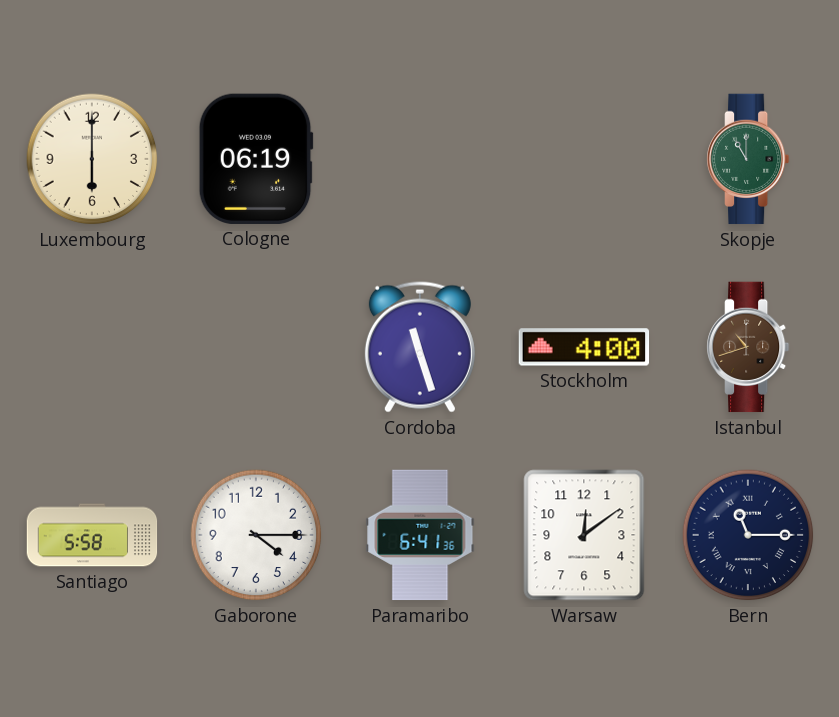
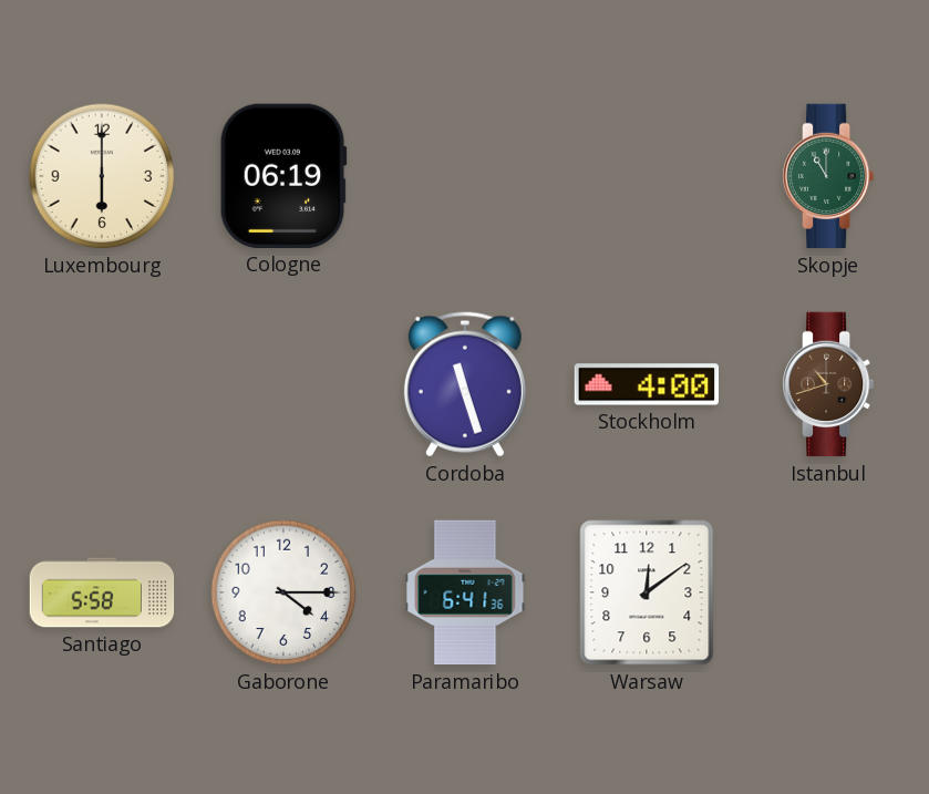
Bern: 11:15 -> none (748, 535)
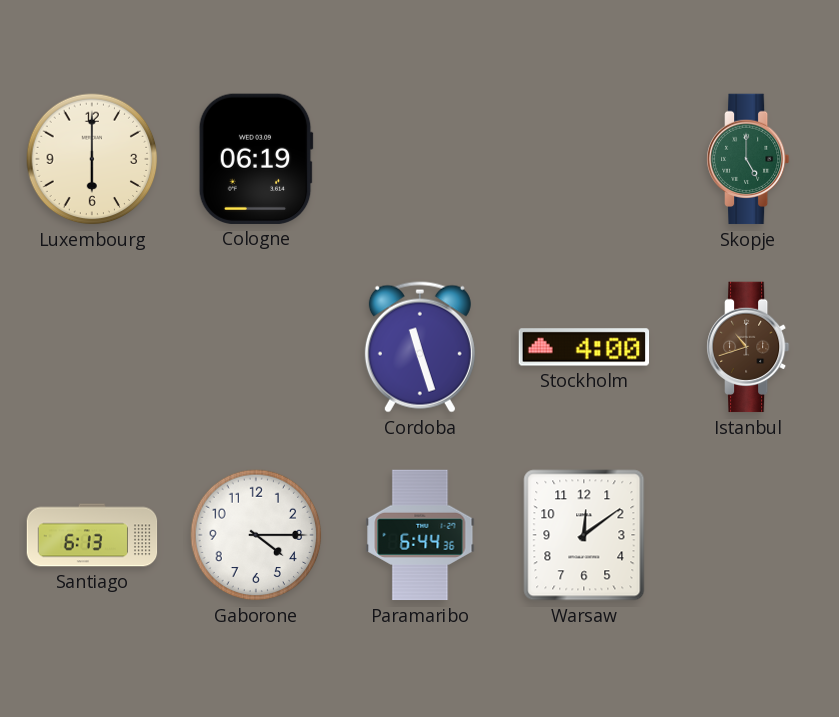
Skopje: 11:00 -> 5:00 (749, 159)
Santiago: 5:58 -> 6:13 (92, 535)
Paramaribo: 6:41 -> 6:44 (420, 535)
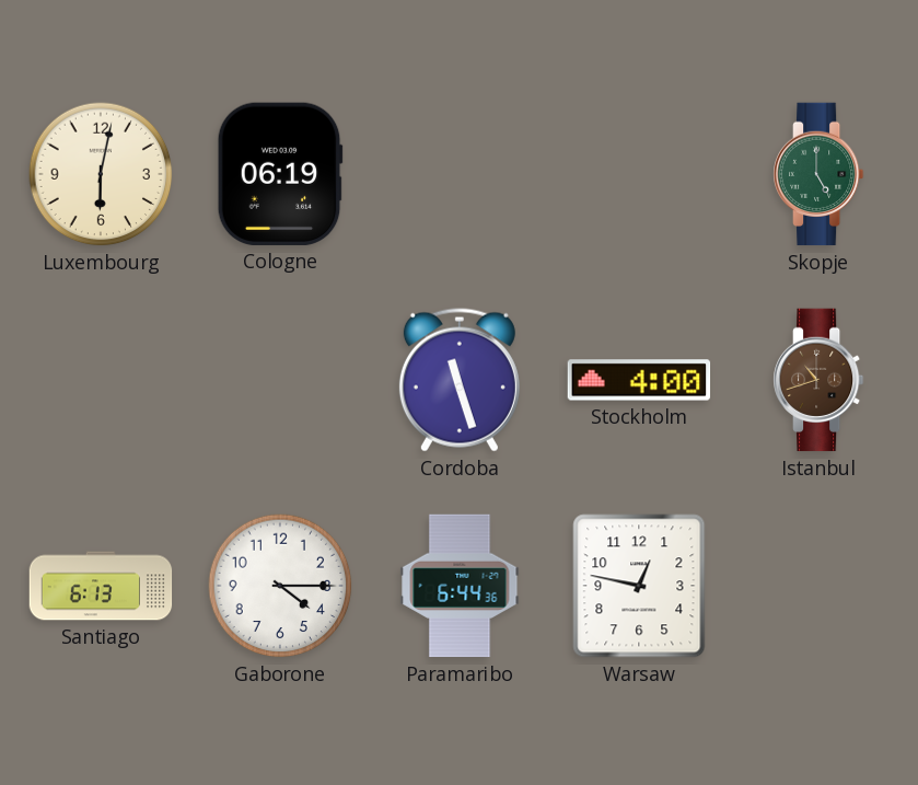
Luxembourg: 6:00 -> 6:02 (101, 174)
Warsaw: 12:09 -> 12:47 (639, 586)
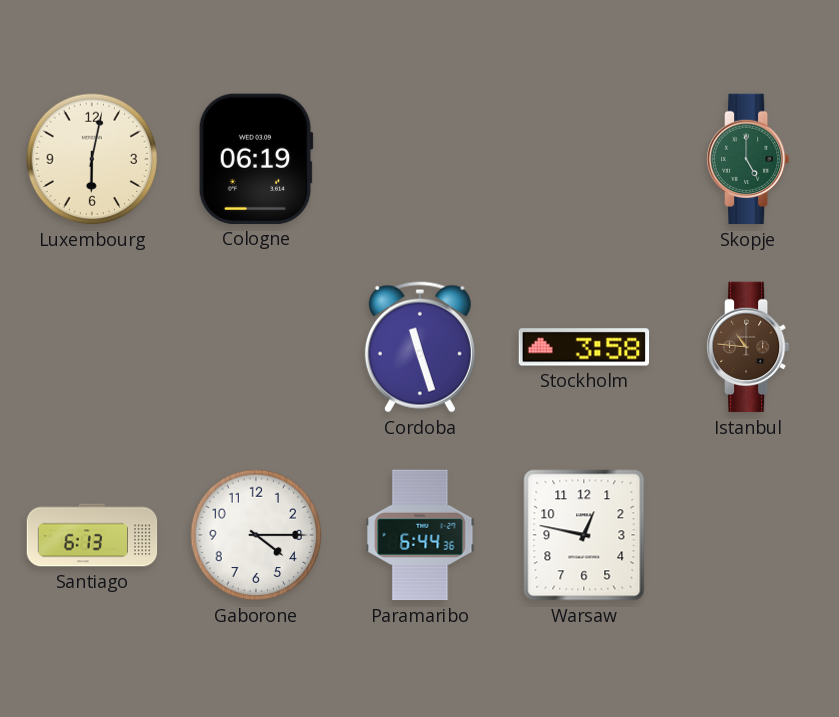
Stockholm: 4:00 -> 3:58 (584, 347)
Istanbul: 10:42 -> 10:46 (749, 347)
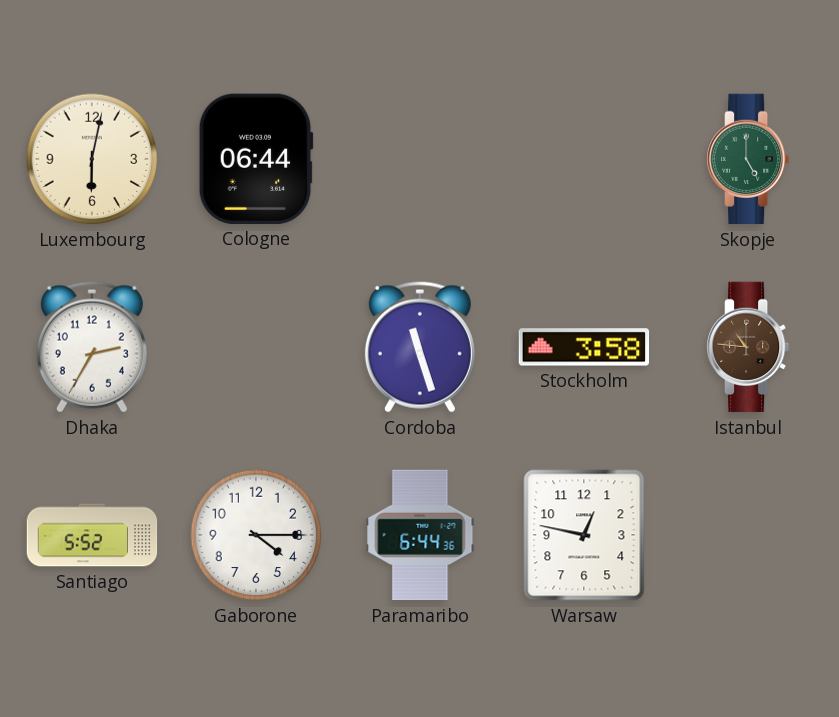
Cologne: 06:19 -> 06:44 (256, 159)
Dhaka: none -> 2:35 (92, 347)
Santiago: 6:13 -> 5:52 (92, 535)
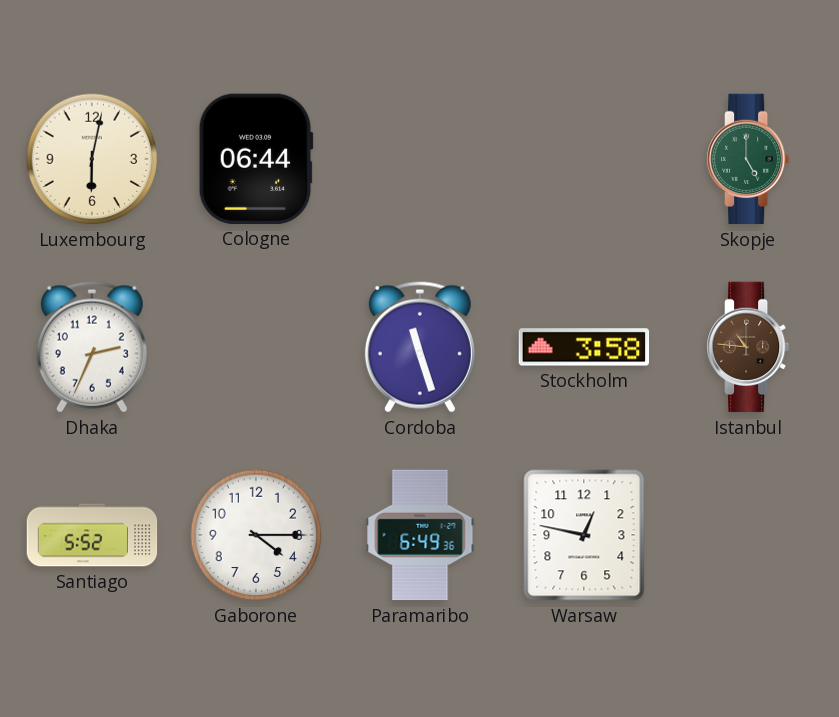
Dhaka: 2:35 -> 2:34 (92, 347)
Paramaribo: 6:44 -> 6:49 (420, 535)
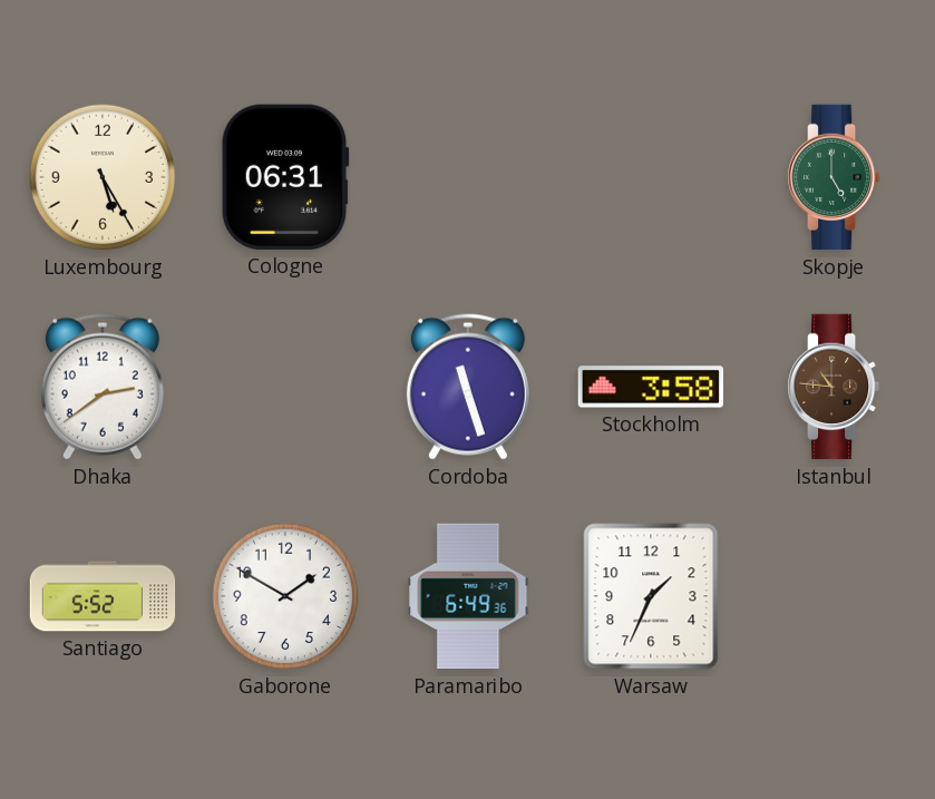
Luxembourg: 6:02 -> 5:25 (103, 177)
Cologne: 06:44 -> 06:31 (285, 177)
Dhaka: 2:34 -> 2:39 (103, 387)
Gaborone: 4:15 -> 1:50 (285, 596)
Warsaw: 12:47 -> 1:34 (651, 596)
